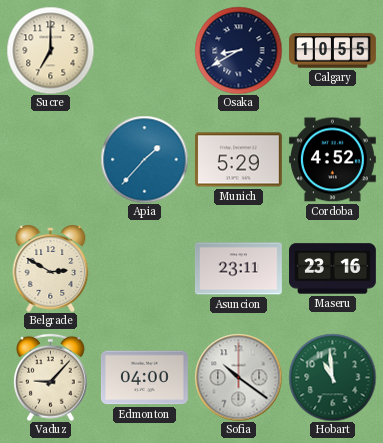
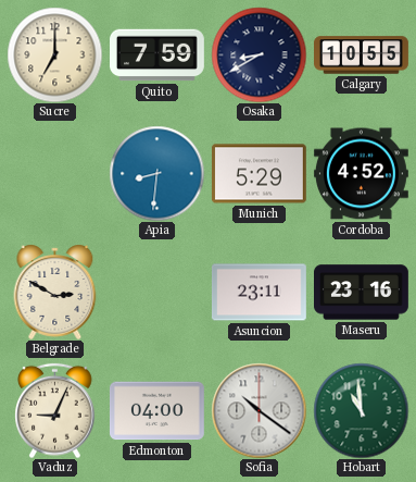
Quito: none -> 7:59 (157, 55)
Apia: 1:37 -> 8:31 (156, 173)
Vaduz: 9:07 -> 9:04 (55, 410)
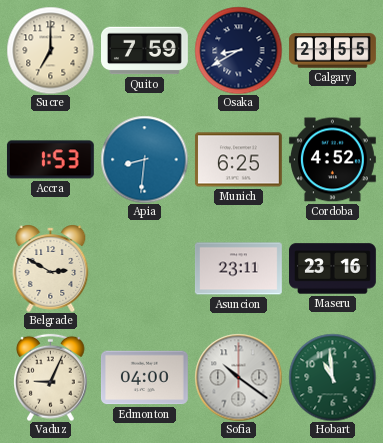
Calgary: 10:55 -> 23:55 (333, 51)
Accra: none -> 1:53 (50, 160)
Munich: 5:29 -> 6:25 (238, 160)
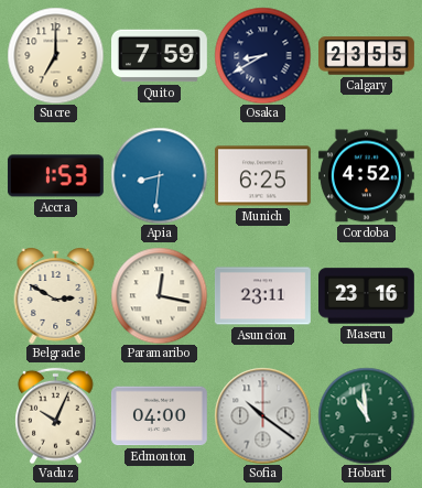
Paramaribo: none -> 12:17 (159, 295)
Vaduz: 9:04 -> 10:04 (56, 415)
